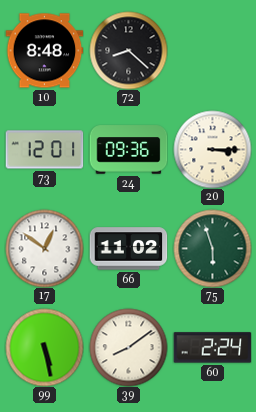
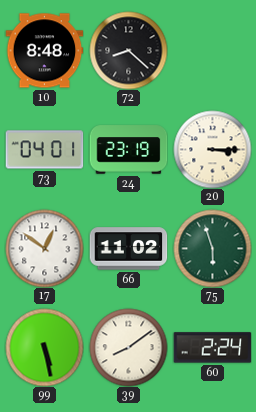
73: 12:01 -> 04:01 (44, 150)
24: 09:36 -> 23:19 (128, 150)
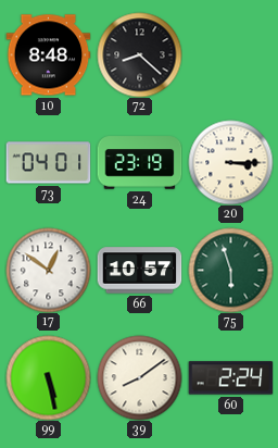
66: 11:02 -> 10:57 (139, 271)
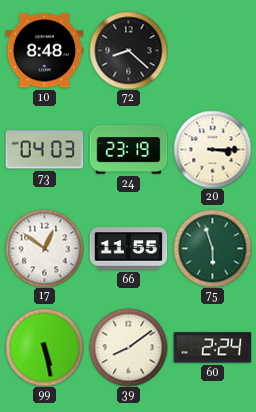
73: 04:01 -> 04:03 (44, 150)
66: 10:57 -> 11:55 (128, 249)
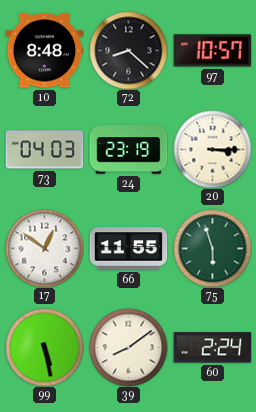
97: none -> 10:57 (212, 51)
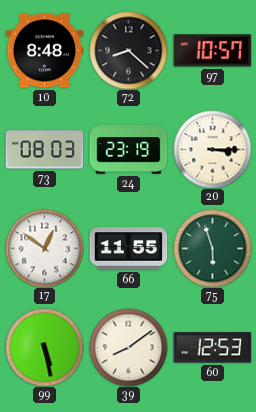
73: 04:03 -> 08:03 (44, 150)
60: 2:24 -> 12:53 (212, 348)
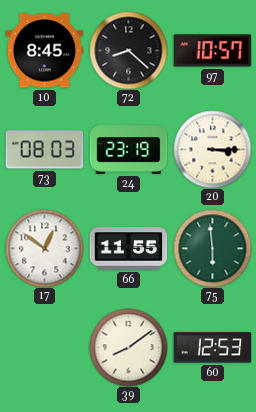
10: 8:48 -> 8:45 (44, 51)
75: 5:57 -> 5:59 (212, 248)
99: 5:28 -> none (44, 347)
